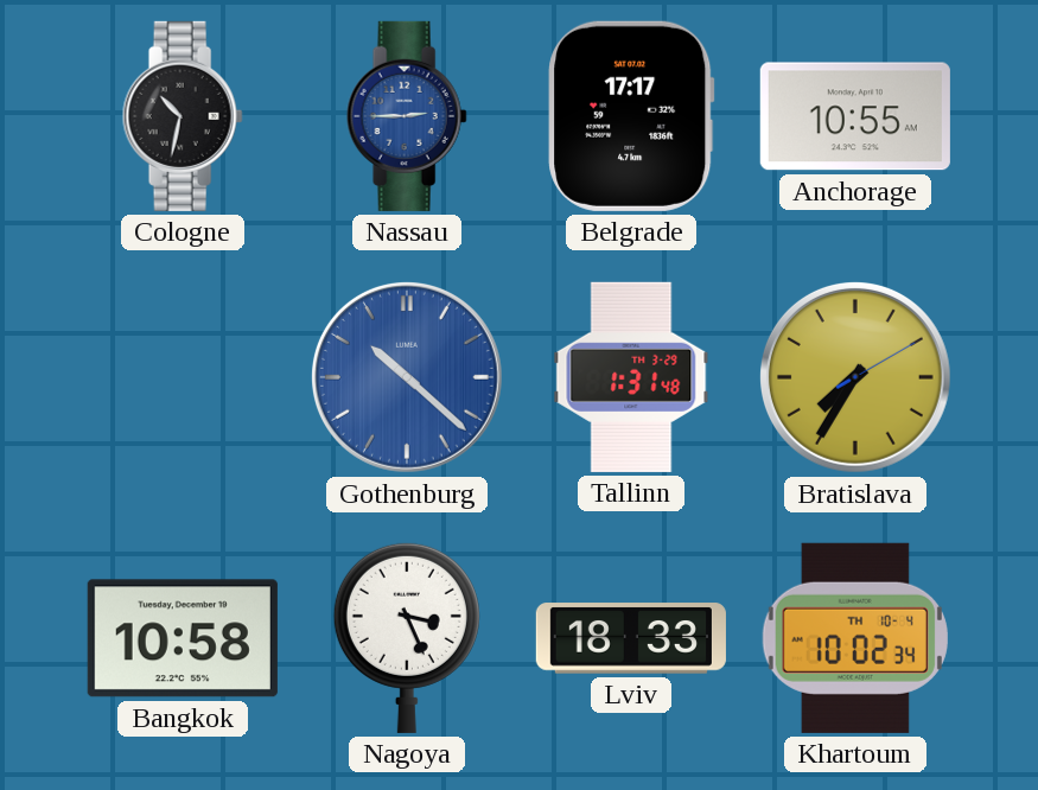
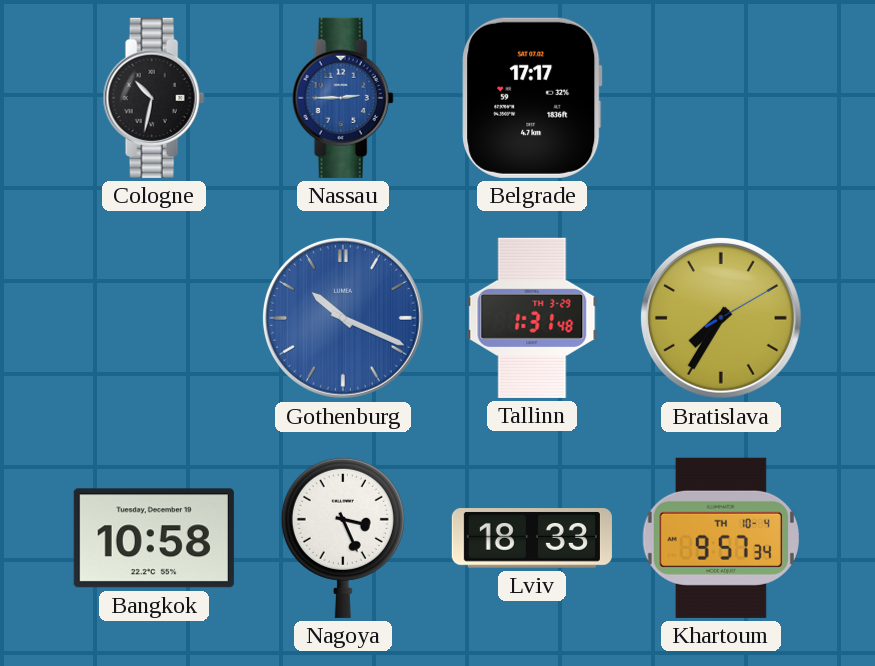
Anchorage: 10:55 -> none (855, 116)
Gothenburg: 10:22 -> 10:19 (343, 318)
Khartoum: 10:02 -> 9:57 (721, 538)
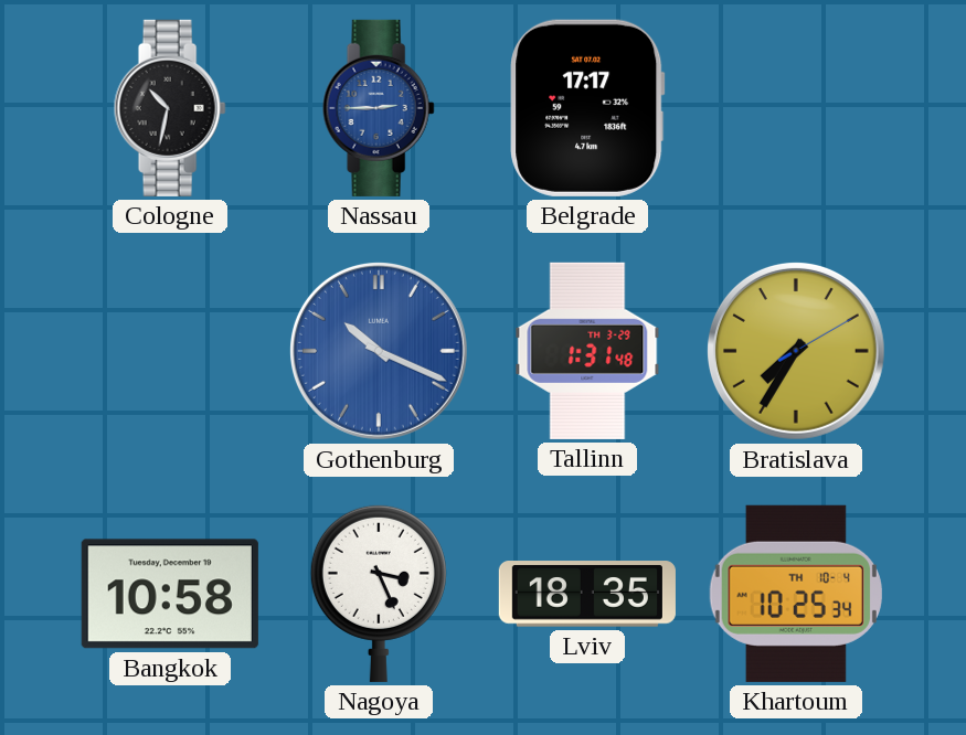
Lviv: 18:33 -> 18:35 (587, 594)
Khartoum: 9:57 -> 10:25 (796, 594)
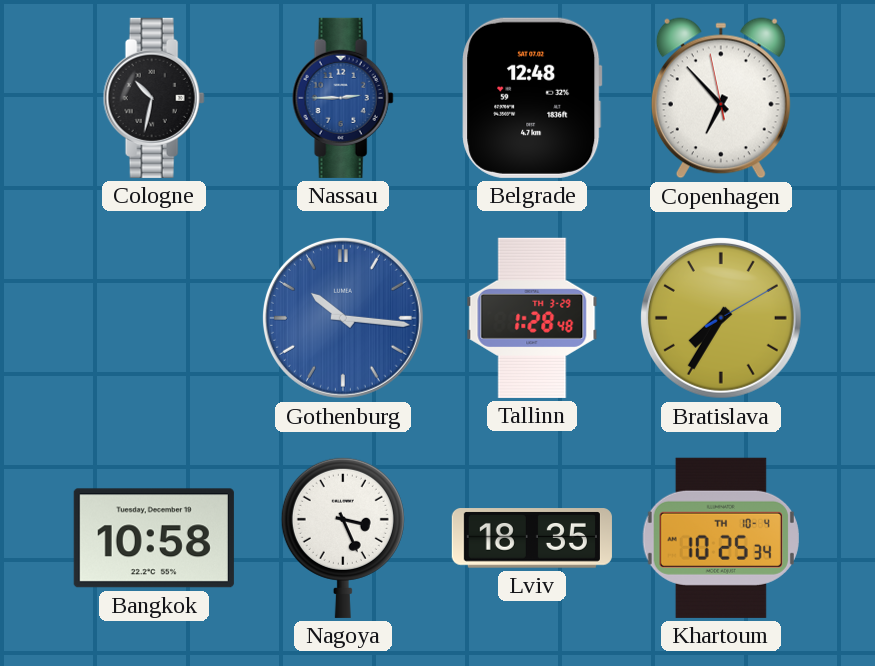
Belgrade: 17:17 -> 12:48 (532, 98)
Copenhagen: none -> 6:52 (721, 98)
Gothenburg: 10:19 -> 10:16 (343, 318)
Tallinn: 1:31 -> 1:28 (532, 318)
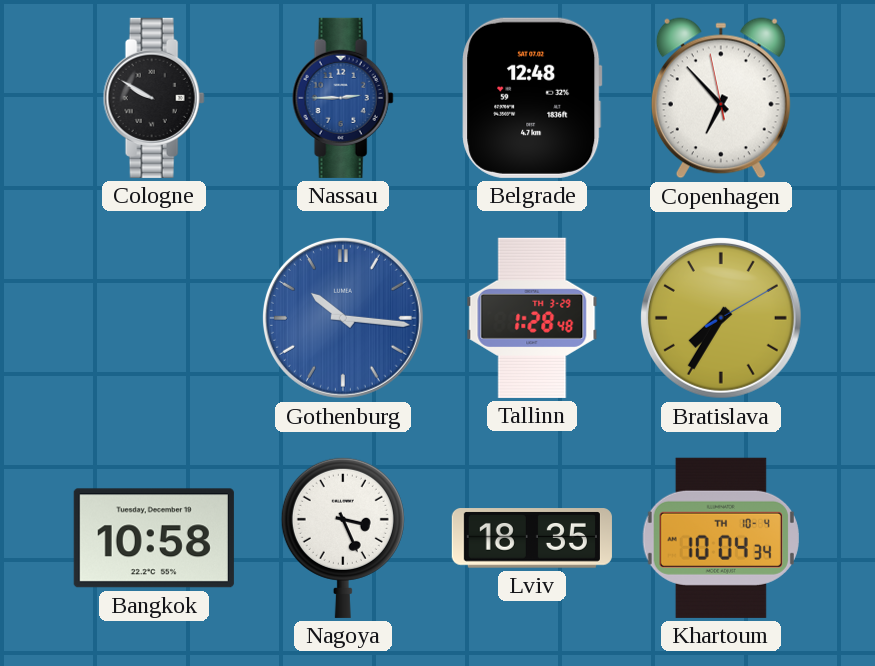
Cologne: 10:32 -> 9:50 (154, 98)
Khartoum: 10:25 -> 10:04 (721, 538)
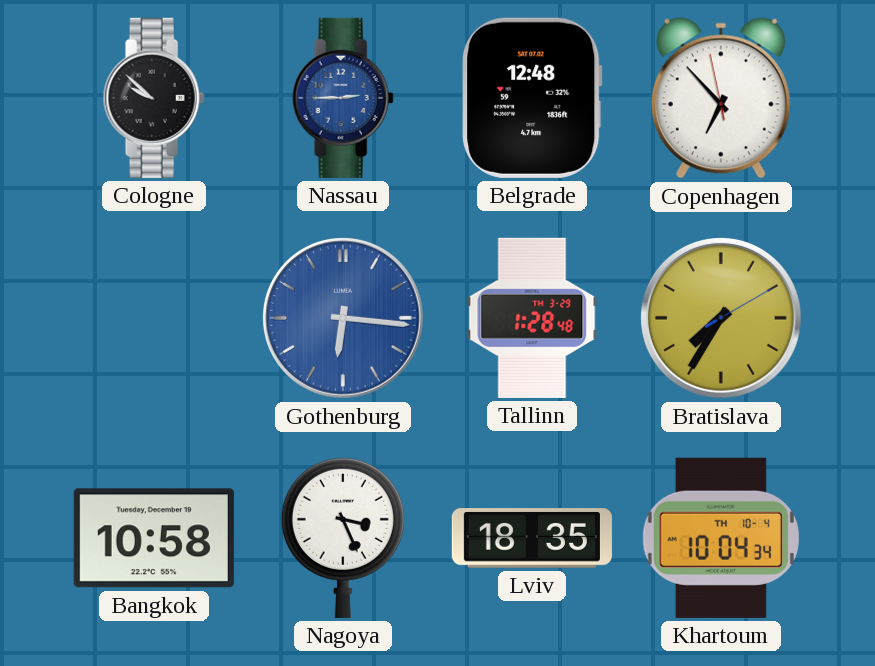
Cologne: 9:50 -> 9:52 (154, 98)
Gothenburg: 10:16 -> 6:16 (343, 318)
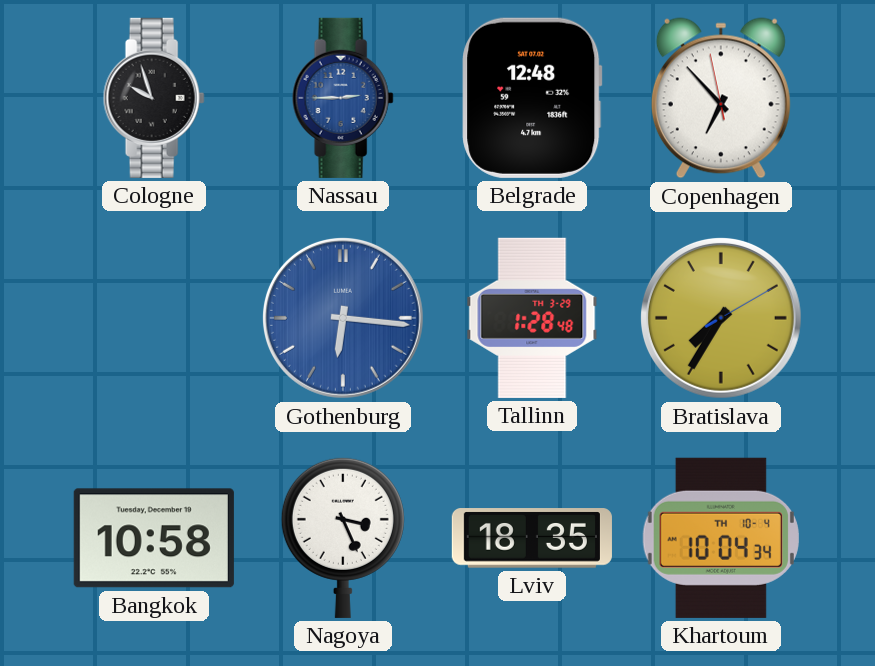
Cologne: 9:52 -> 9:57 (154, 98)
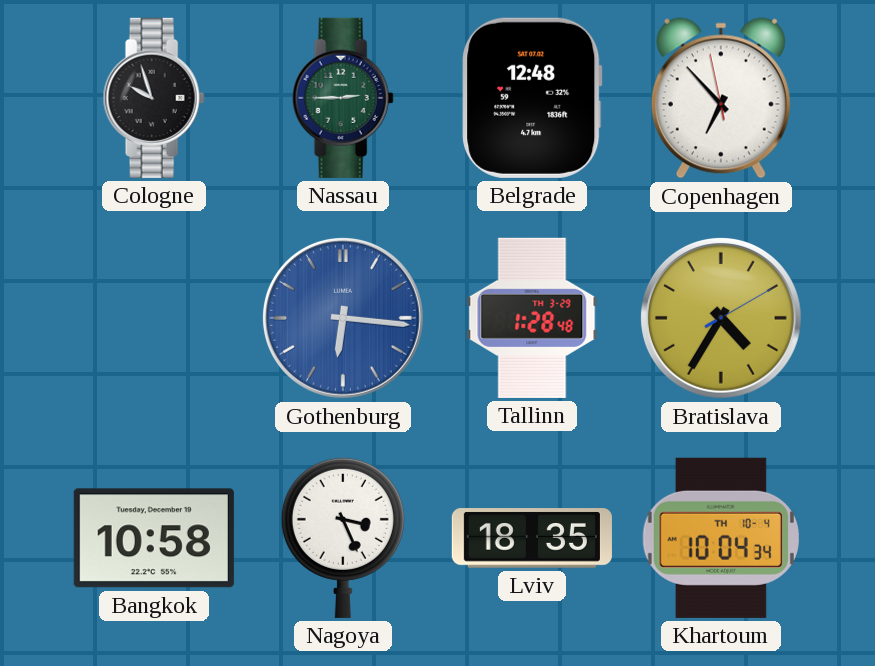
Nassau dial: blue -> green (343, 98)
Bratislava: 7:35 -> 4:35 (721, 318)
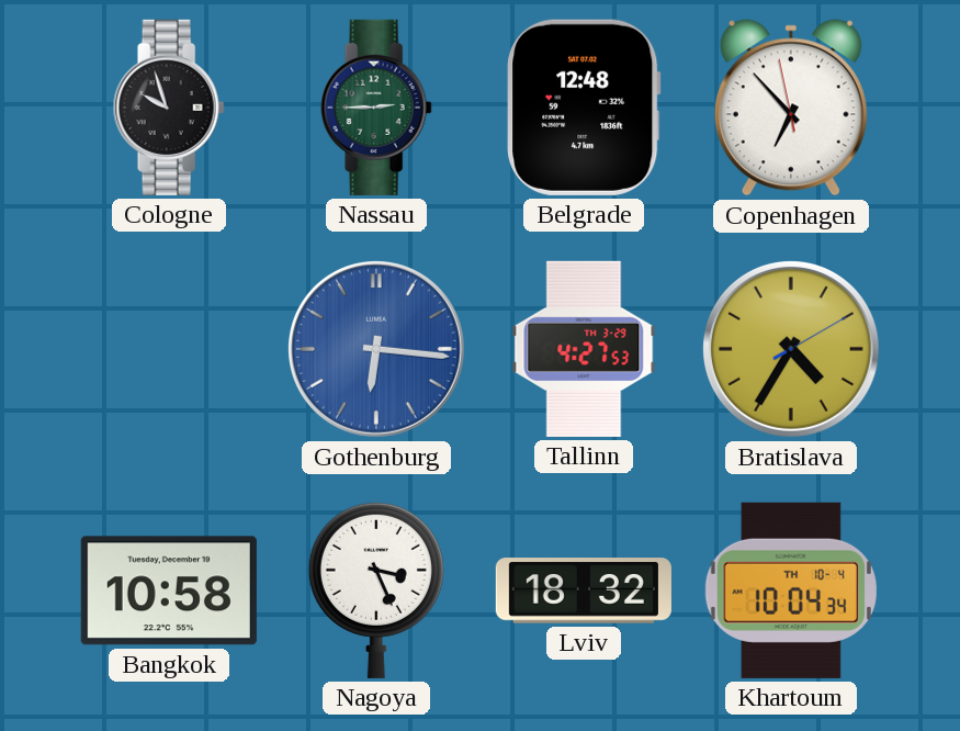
Tallinn: 1:28 -> 4:27 (584, 349)
Lviv: 18:35 -> 18:32 (584, 591)
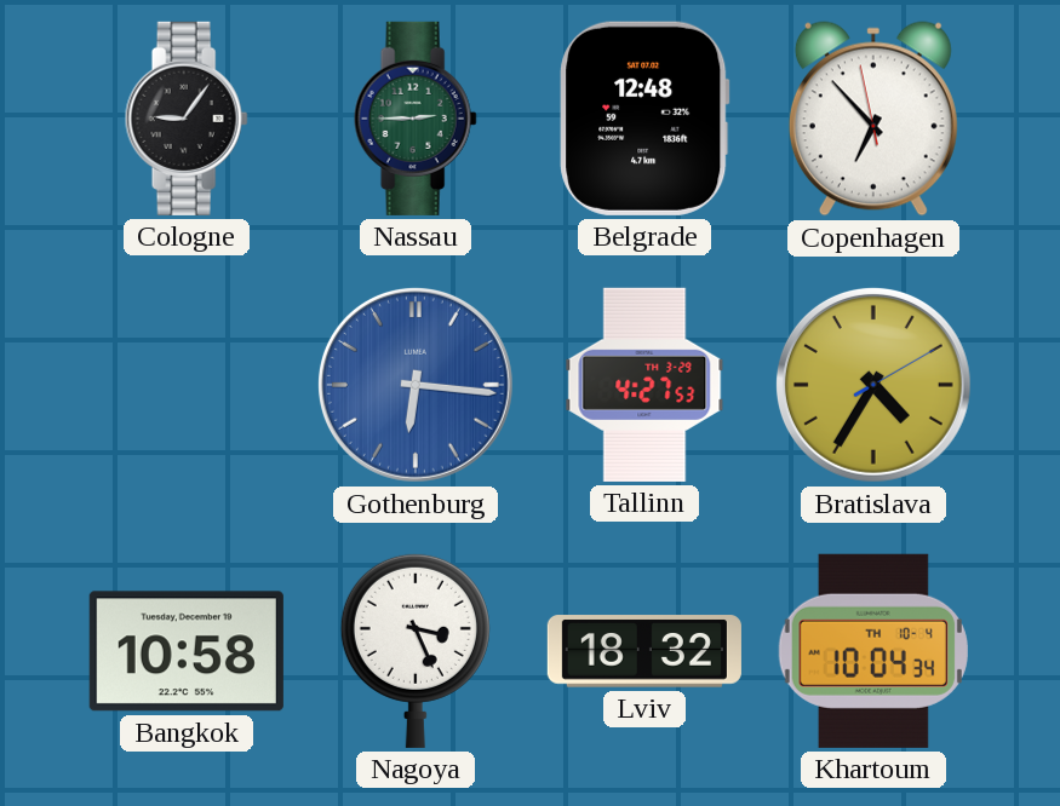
Cologne: 9:57 -> 9:06 (187, 119)
